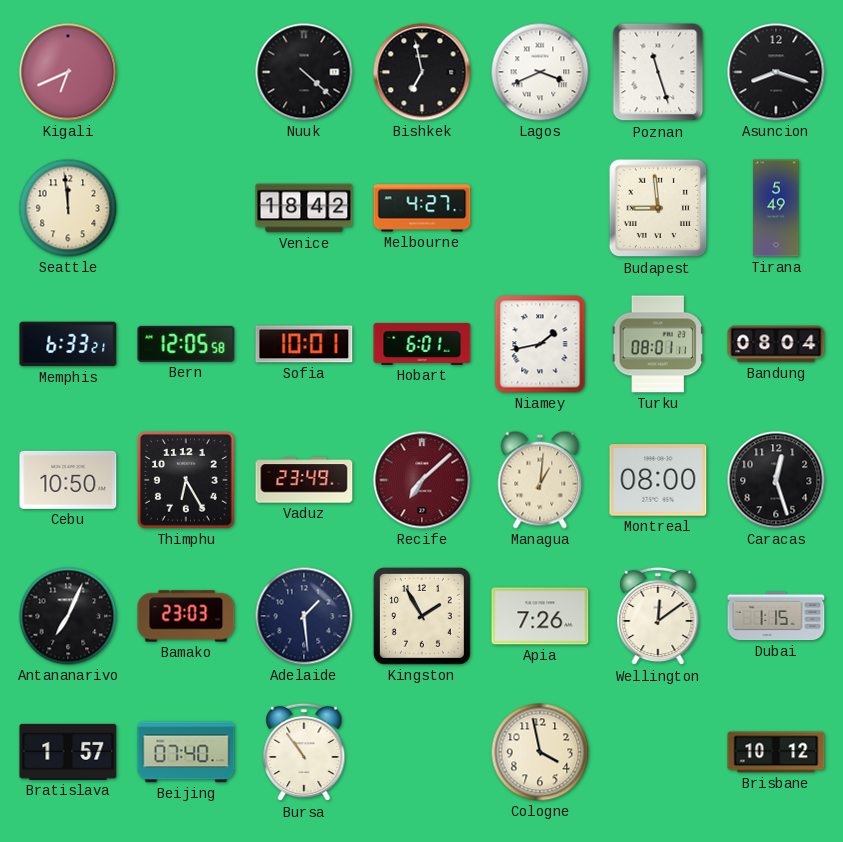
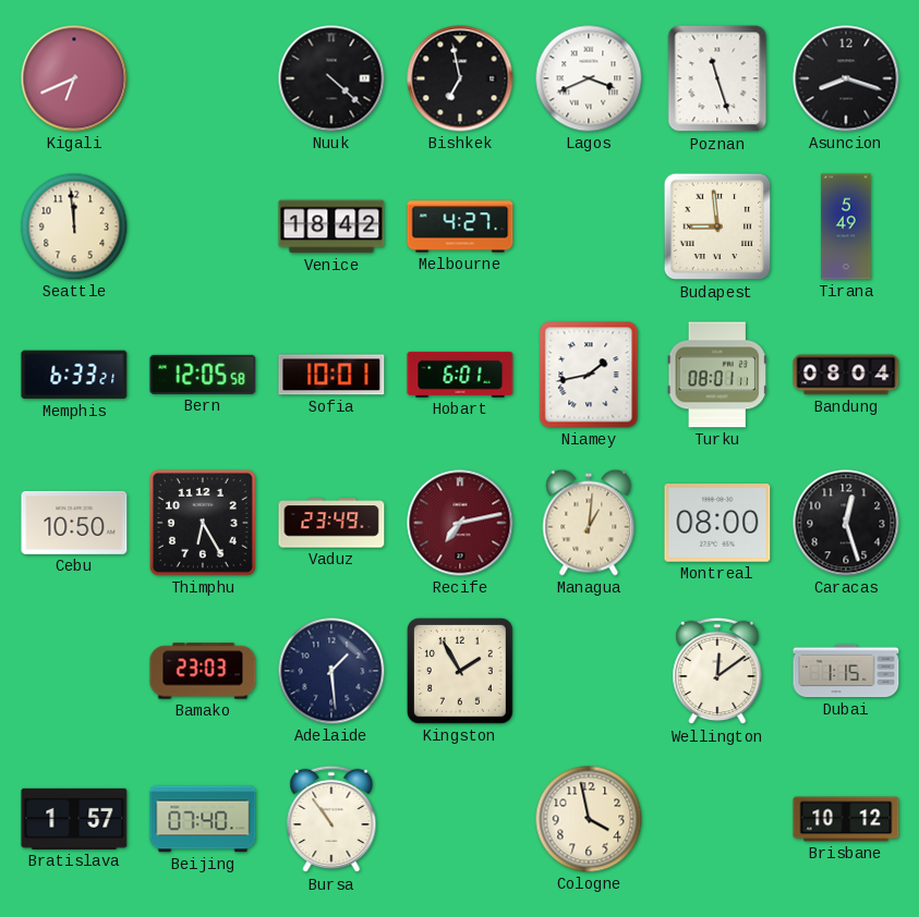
Recife: 7:08 -> 7:13 (460, 523)
Antananarivo: 7:04 -> none (68, 616)
Apia: 7:26 -> none (540, 616)
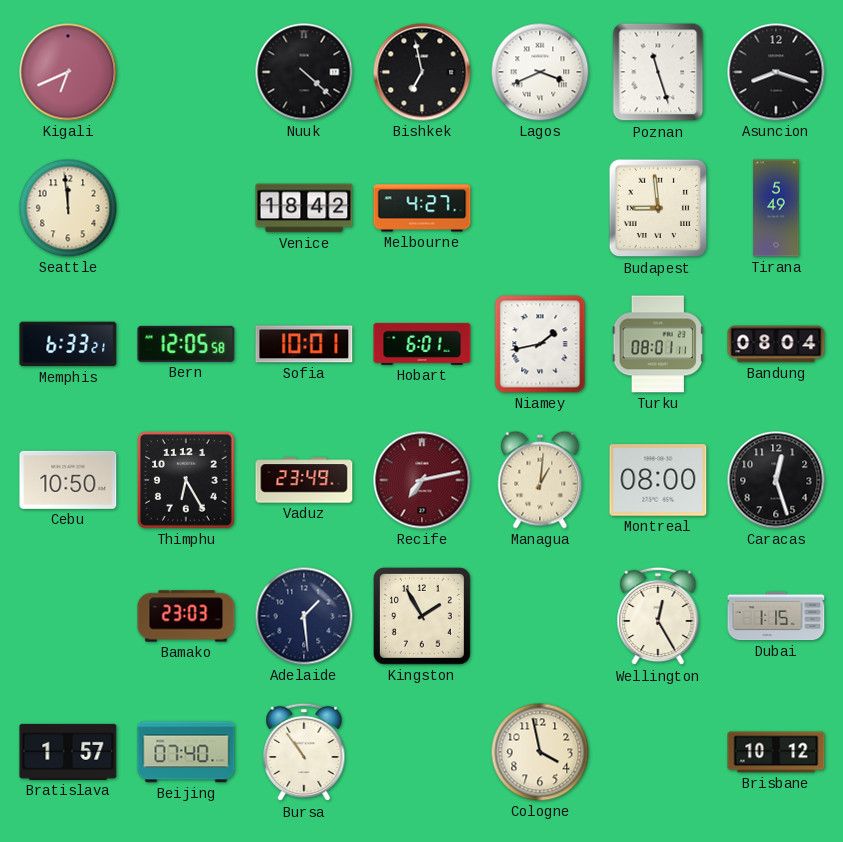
Wellington: 12:09 -> 12:25 (658, 616)
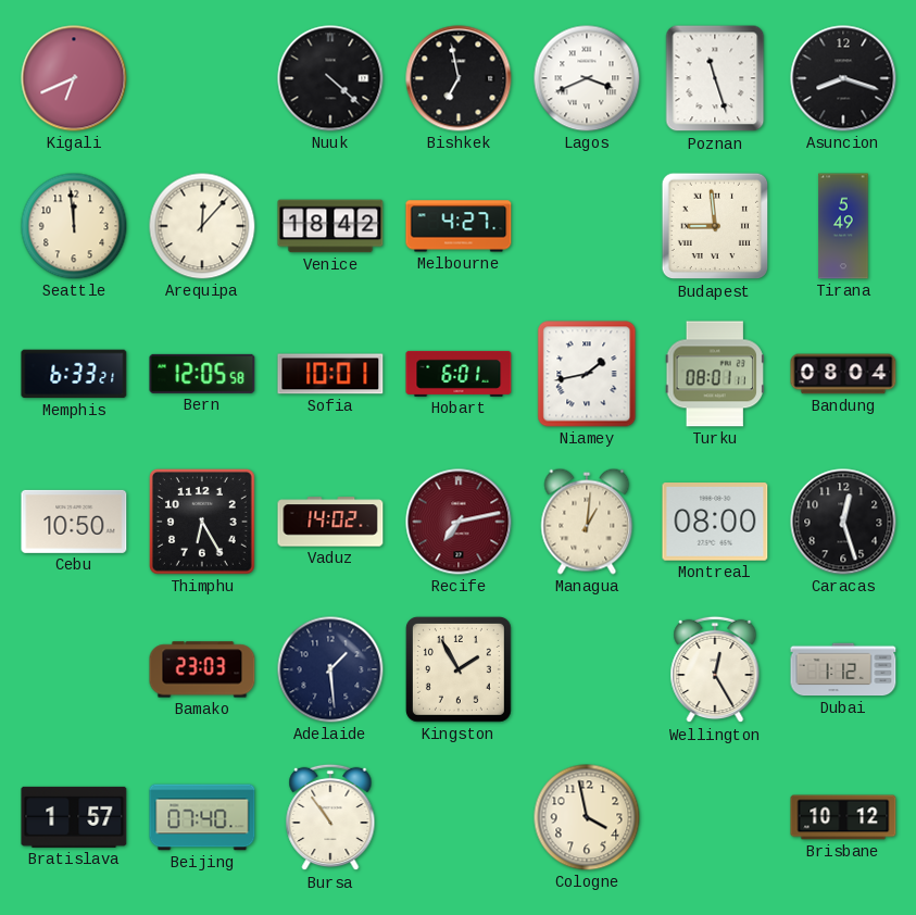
Arequipa: none -> 12:07 (202, 226)
Vaduz: 23:49 -> 14:02 (330, 522)
Dubai: 1:15 -> 1:12 (843, 669)
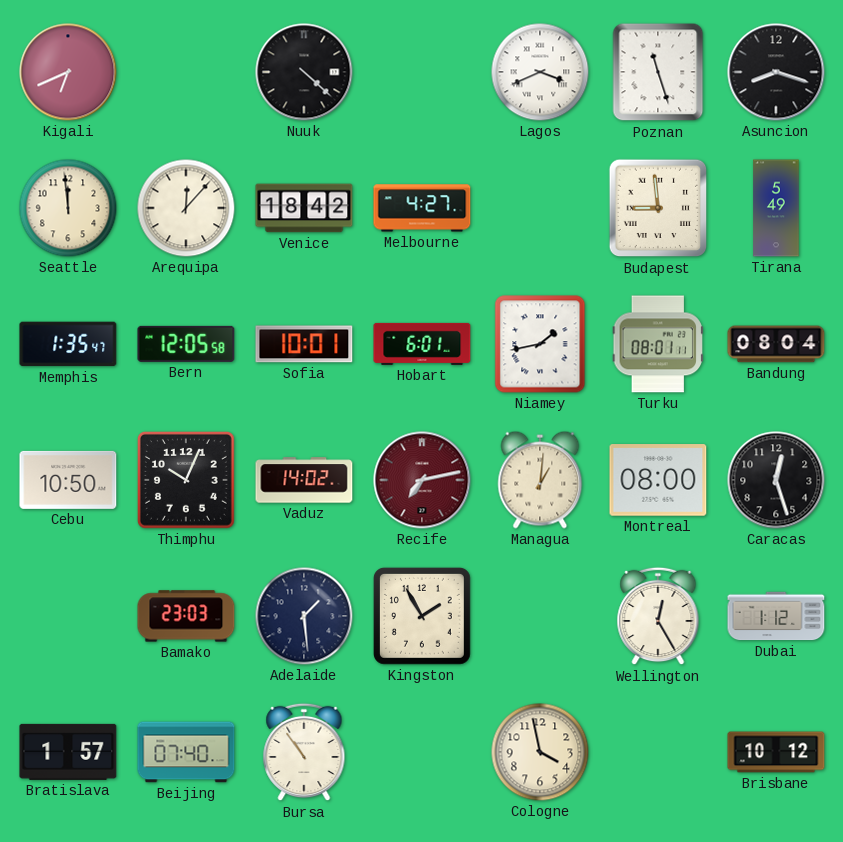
Bishkek: 6:58 -> none (459, 78)
Memphis: 6:33 -> 1:35 (68, 344)
Thimphu: 6:25 -> 10:04 (186, 480)
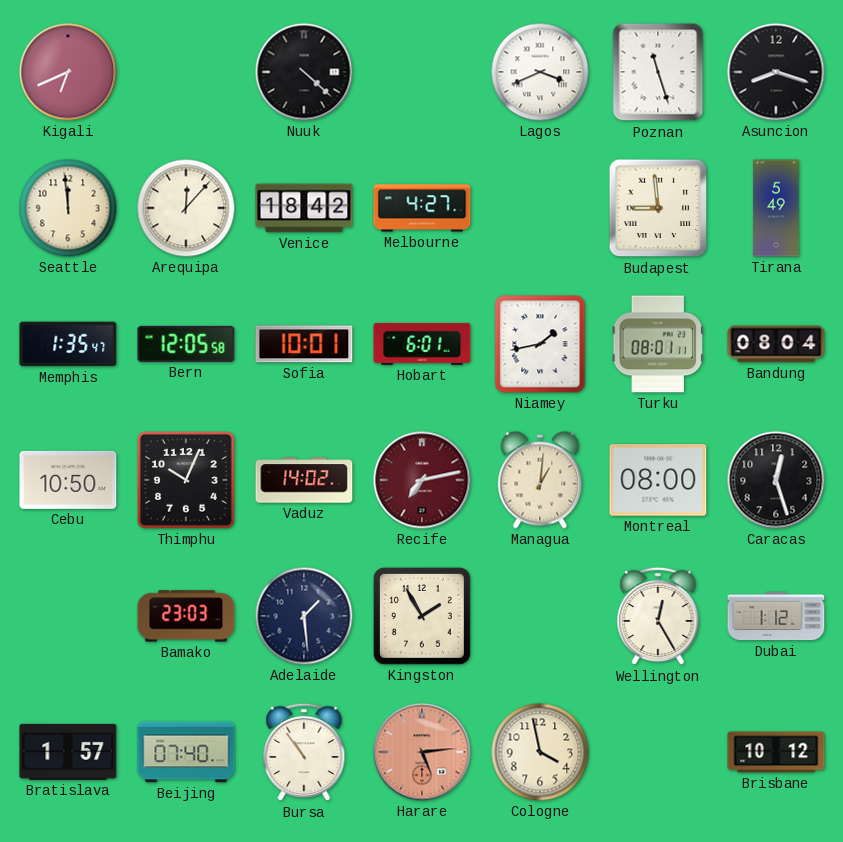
Harare: none -> 5:14 (422, 752)
